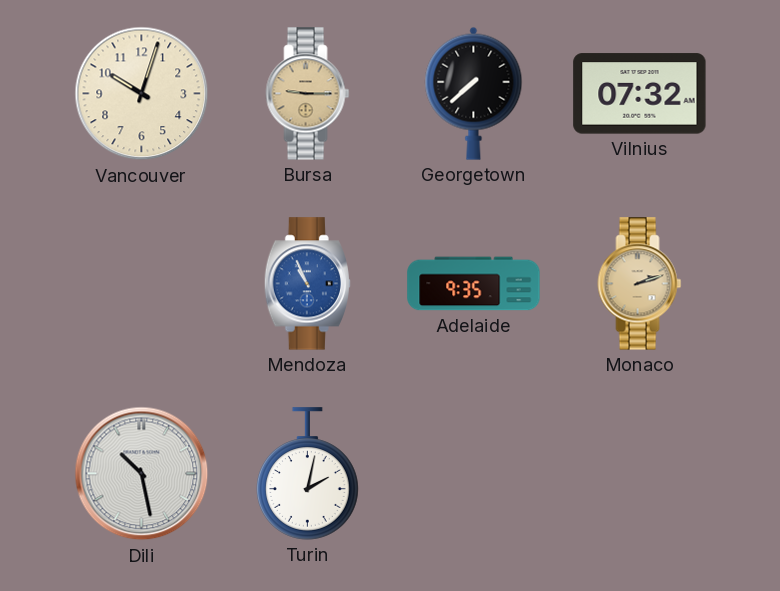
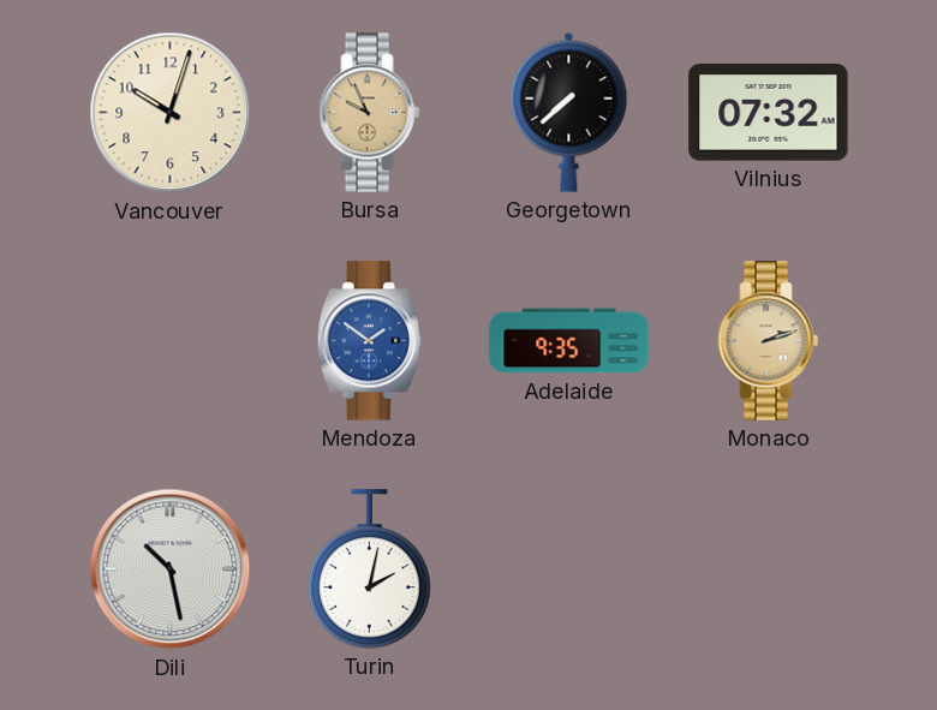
Bursa: 9:15 -> 9:56 (370, 113)
Mendoza: 10:56 -> 1:51 (369, 341)
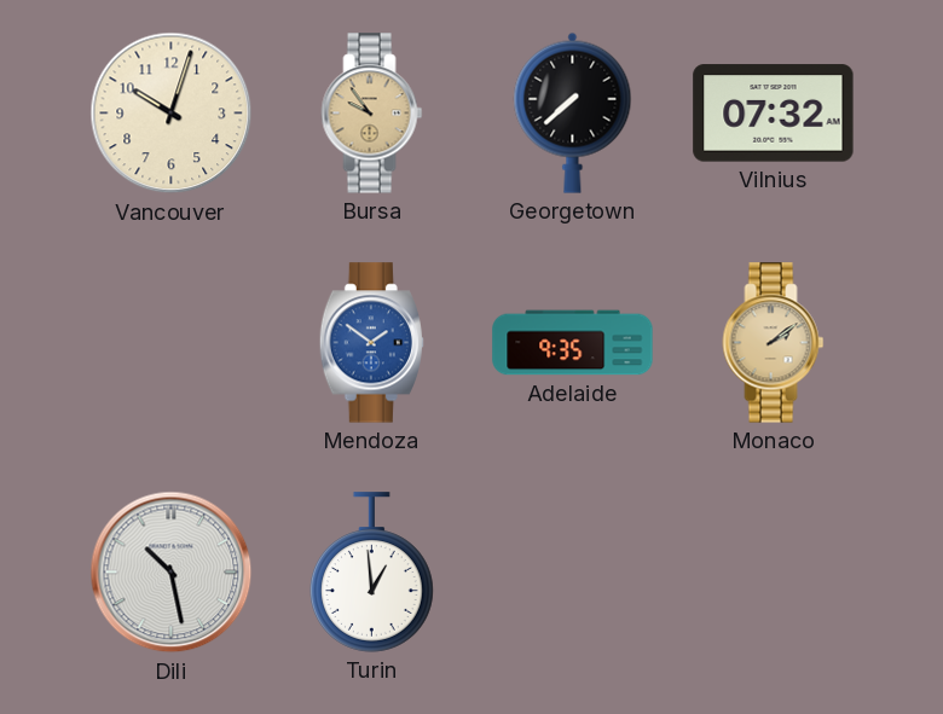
Bursa: 9:56 -> 9:54 (372, 114)
Monaco: 2:12 -> 2:09 (774, 343)
Turin: 2:02 -> 12:59 (372, 573)
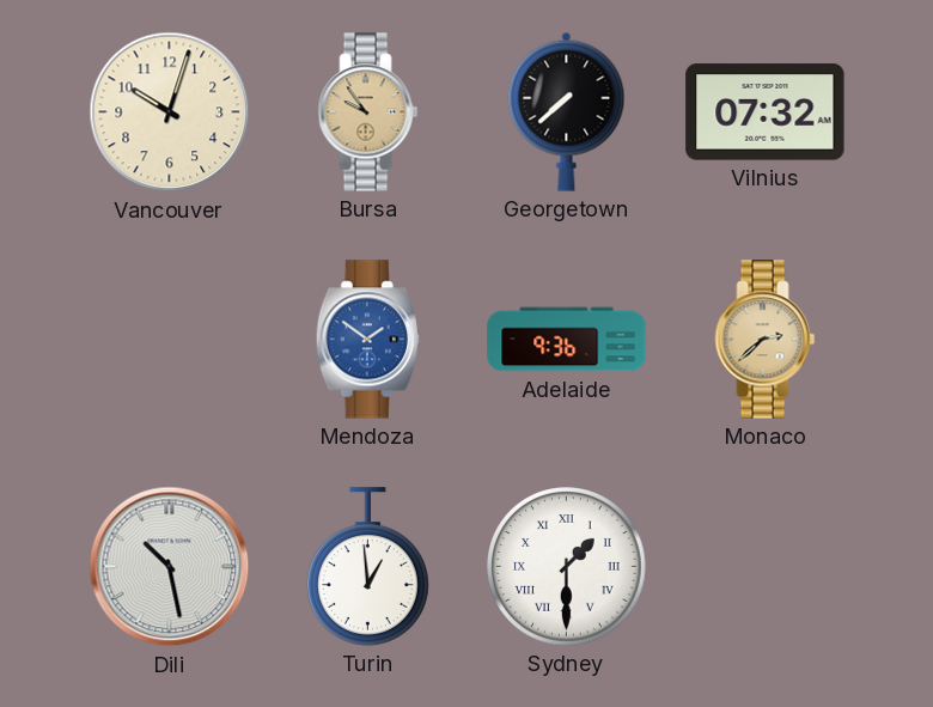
Adelaide: 9:35 -> 9:36 (567, 340)
Monaco: 2:09 -> 2:38 (766, 340)
Sydney: none -> 1:30 (567, 567)
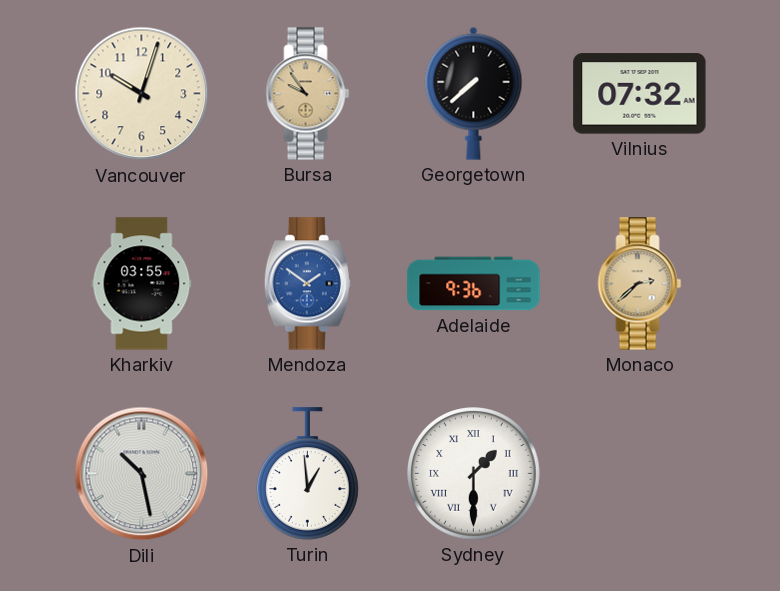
Kharkiv: none -> 03:55 (142, 284)
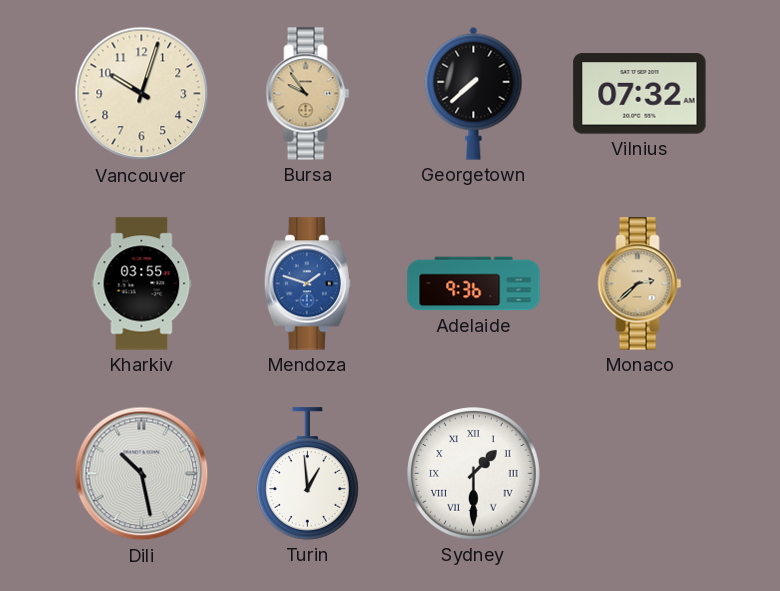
Mendoza: 1:51 -> 1:48 (307, 284)
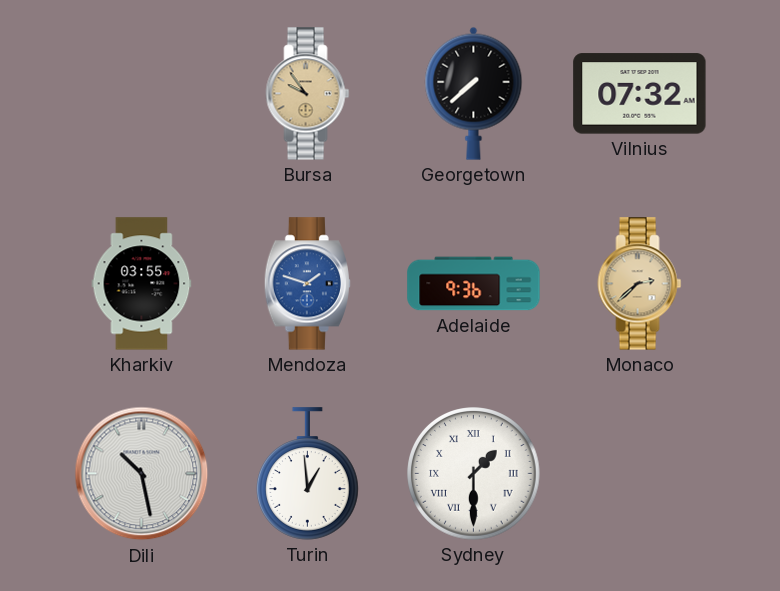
Vancouver: 10:03 -> none (142, 94)
